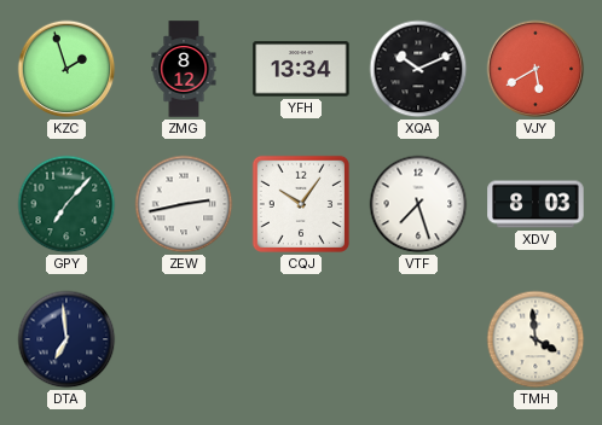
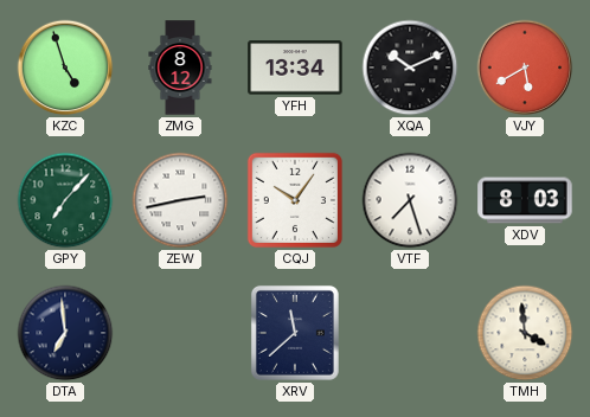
KZC: 1:57 -> 4:57 (65, 68)
XRV: none -> 11:38 (295, 333)
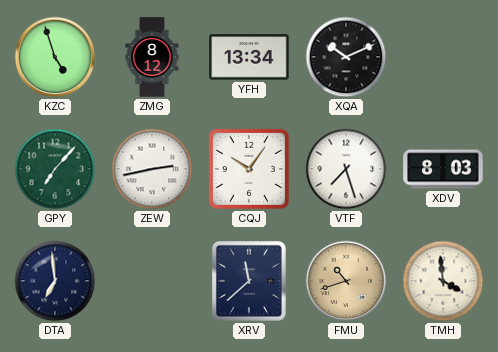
VJY: 5:40 -> none (525, 68)
FMU: none -> 10:42 (346, 281)
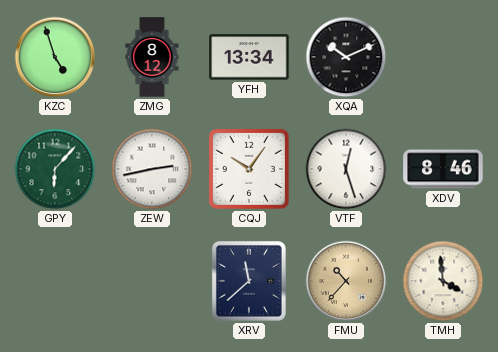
GPY: 7:07 -> 6:07 (55, 169)
VTF: 7:27 -> 12:27 (346, 169)
XDV: 8:03 -> 8:46 (443, 169)
DTA: 6:59 -> none (55, 281)
FMU: 10:42 -> 10:37 (346, 281)
